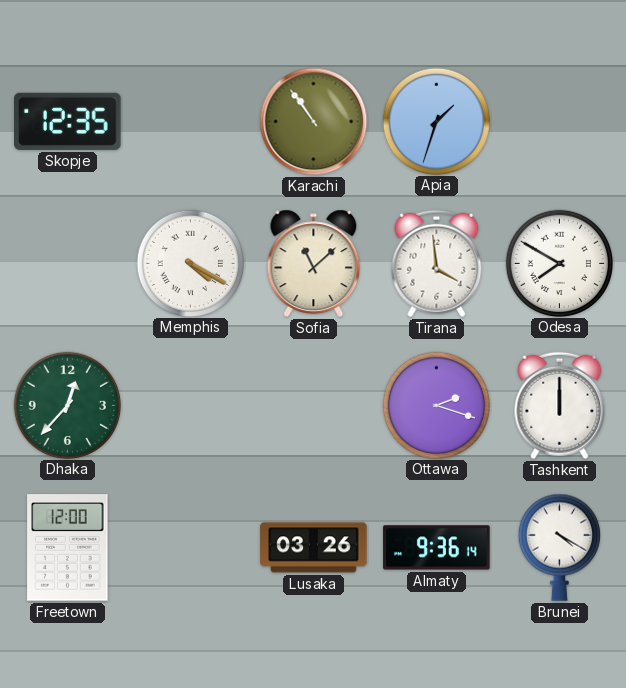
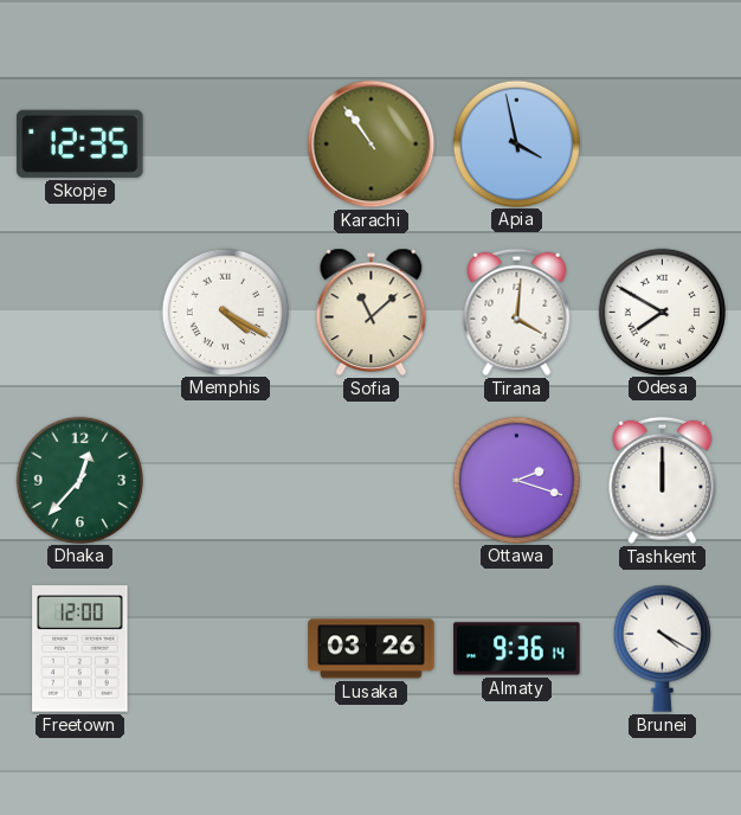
Apia: 1:33 -> 3:58 (516, 143)
Tirana: 3:59 -> 4:01 (517, 313)
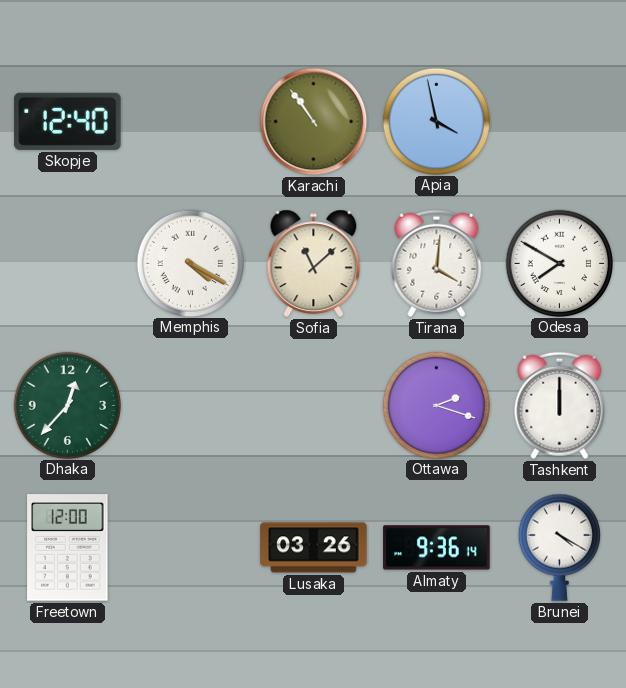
Skopje: 12:35 -> 12:40 (68, 121)
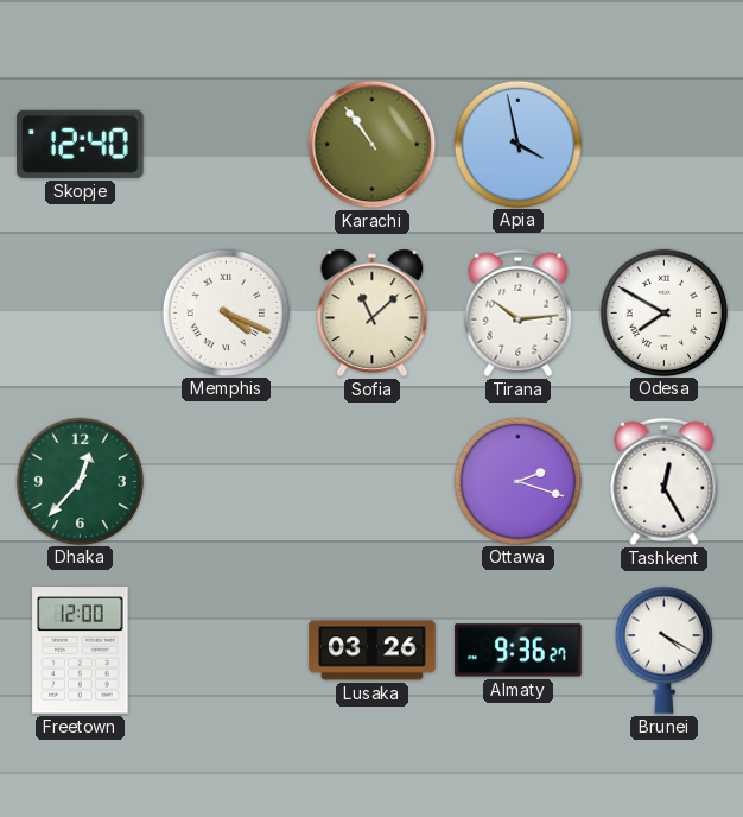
Memphis: 4:20 -> 4:19 (226, 312)
Tirana: 4:01 -> 10:14 (519, 313)
Tashkent: 12:00 -> 12:25 (665, 482)
Almaty: 9:36:14 -> 9:36:27 (519, 651)
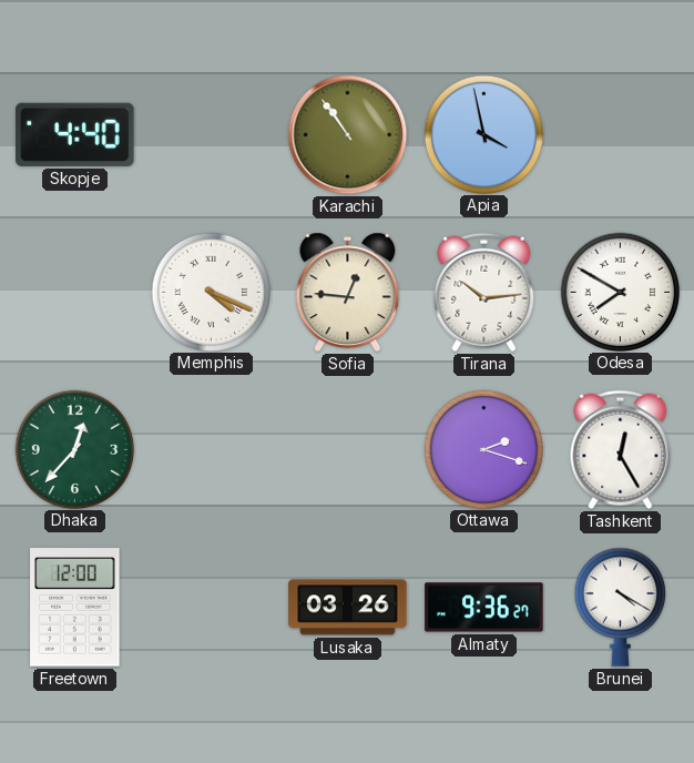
Skopje: 12:40 -> 4:40 (75, 134)
Sofia: 11:08 -> 12:46 (348, 292)
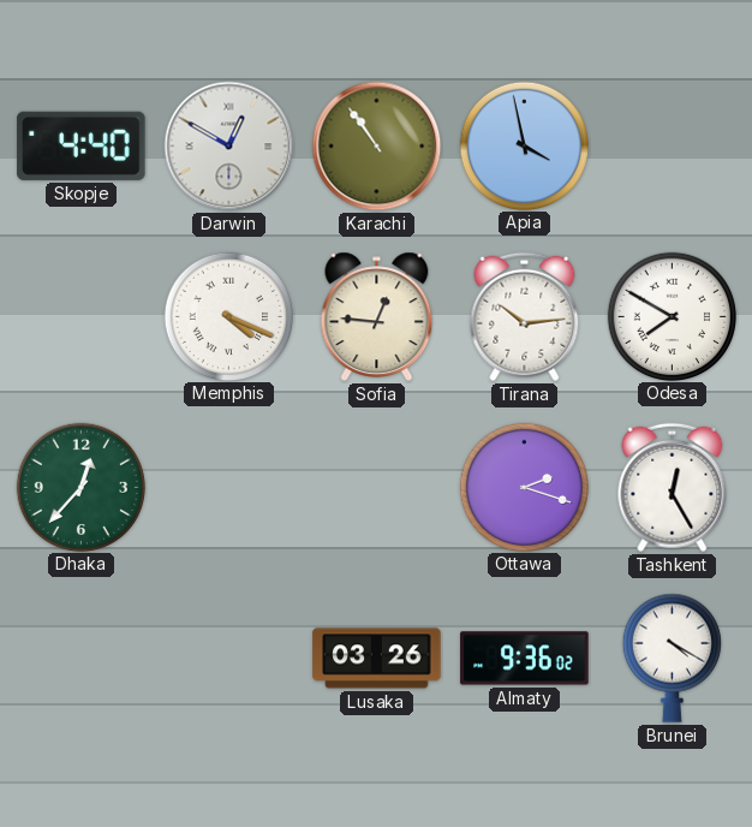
Darwin: none -> 12:50 (229, 147)
Freetown: 12:00 -> none (75, 608)
Almaty: 9:36:27 -> 9:36:02 (525, 659)
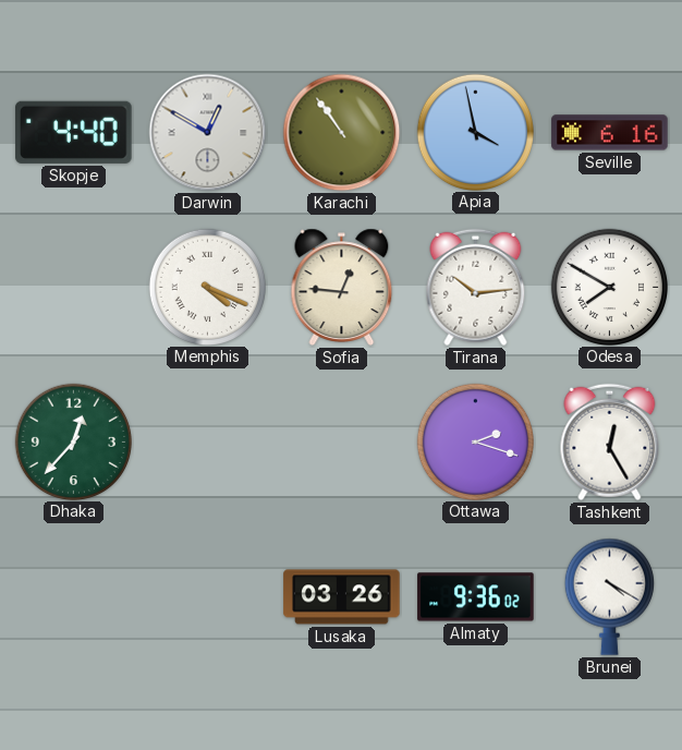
Seville: none -> 6:16 (610, 133)
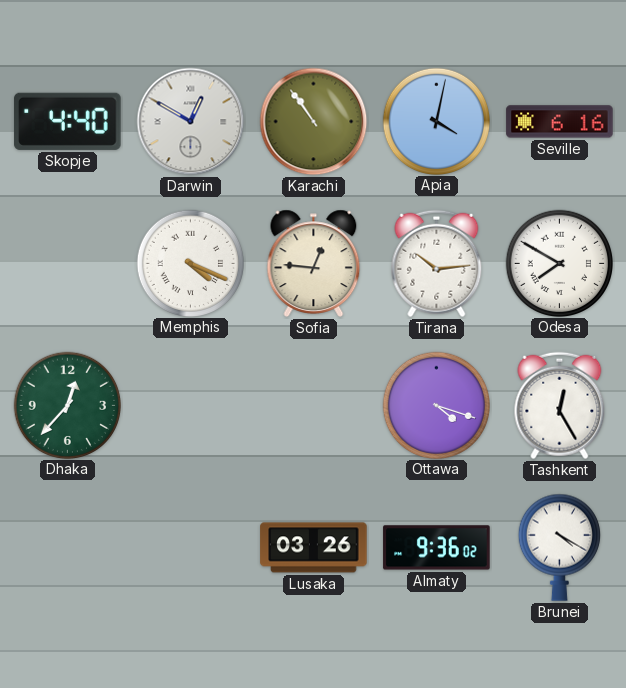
Apia: 3:58 -> 4:02 (436, 121)
Ottawa: 2:18 -> 4:18 (436, 405)
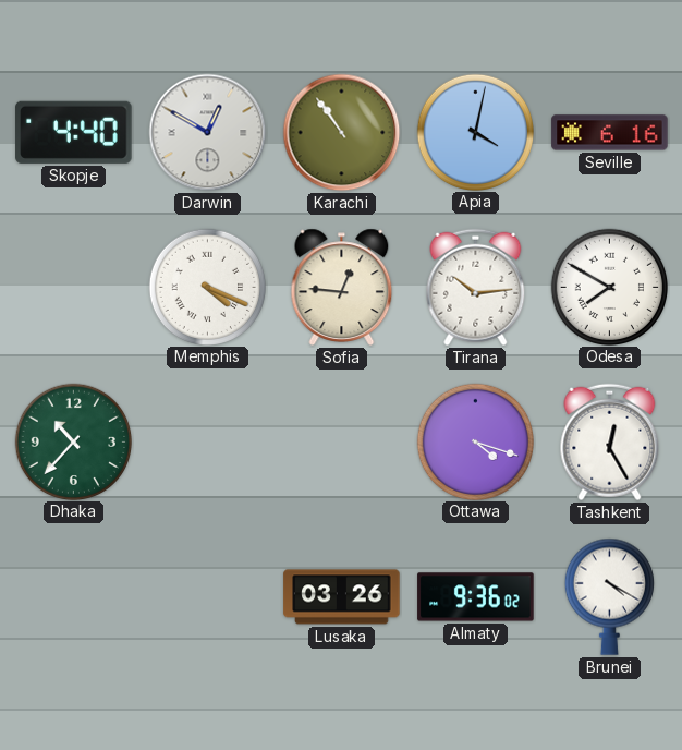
Dhaka: 12:37 -> 10:37 (73, 441)
